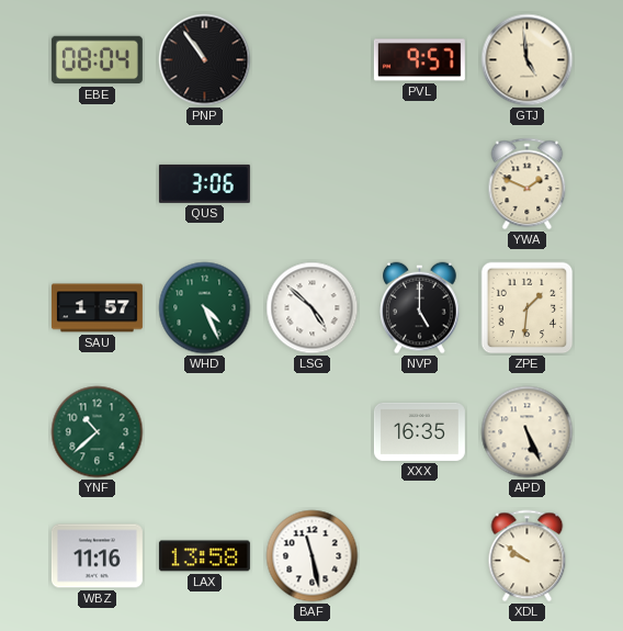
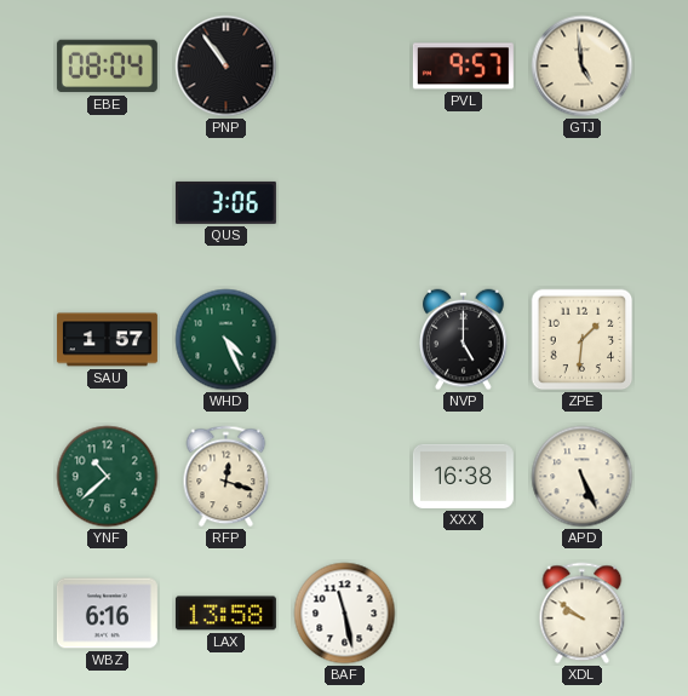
YWA: 1:49 -> none (528, 184)
LSG: 4:52 -> none (313, 308)
RFP: none -> 12:18 (227, 477)
XXX: 16:35 -> 16:38 (463, 476)
WBZ: 11:16 -> 6:16 (107, 614)
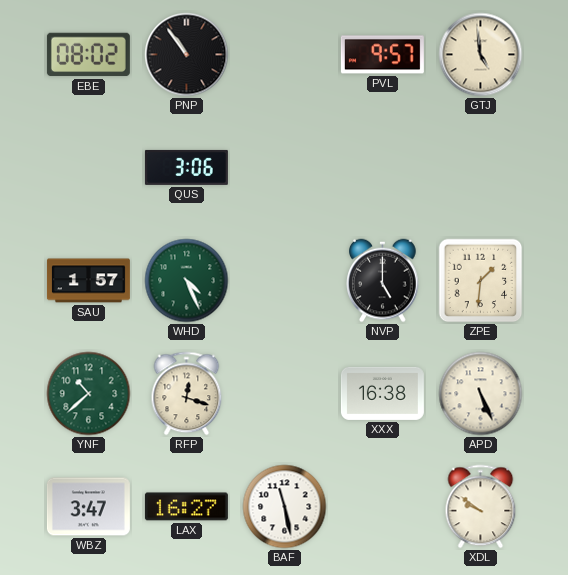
EBE: 08:04 -> 08:02 (88, 55)
WBZ: 6:16 -> 3:47 (88, 507)
LAX: 13:58 -> 16:27 (186, 507)
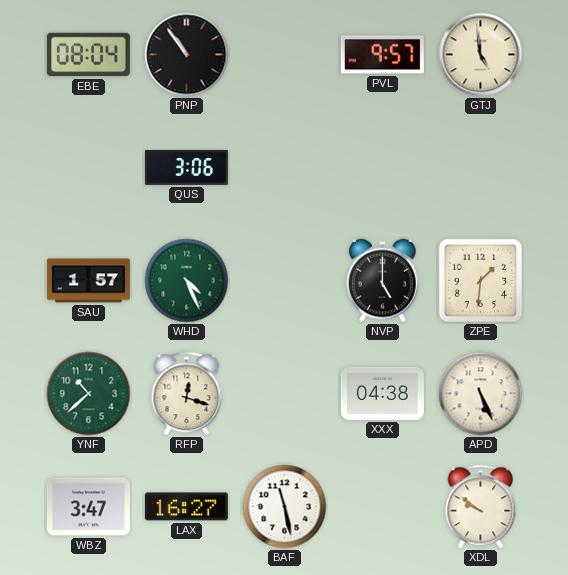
EBE: 08:02 -> 08:04 (88, 55)
XXX: 16:38 -> 04:38 (382, 393)
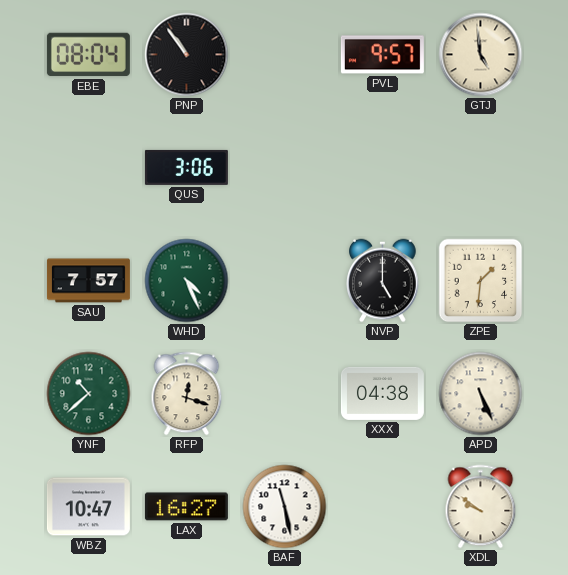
SAU: 1:57 -> 7:57 (88, 281)
WBZ: 3:47 -> 10:47 (88, 507)
